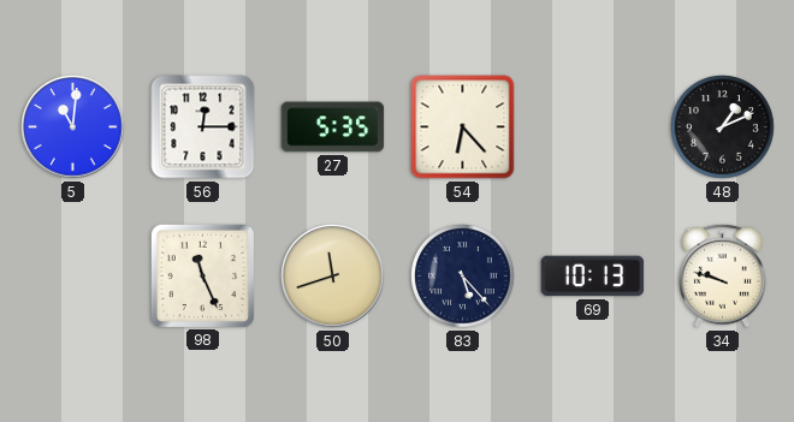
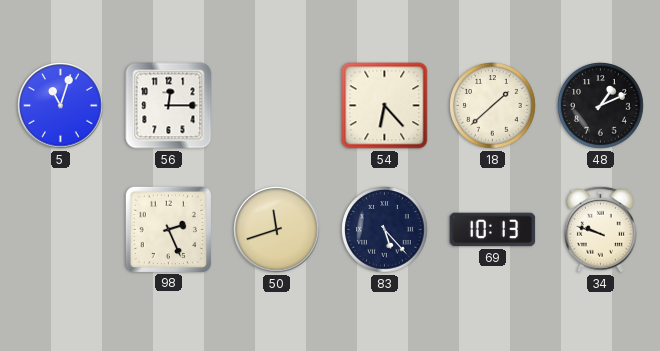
5: 11:01 -> 11:03 (61, 106)
27: 5:35 -> none (333, 127)
18: none -> 1:38 (493, 106)
98: 11:26 -> 2:26 (168, 229)
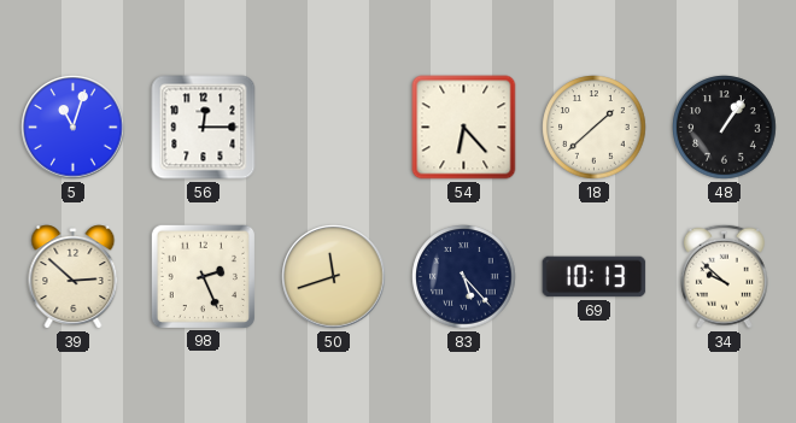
48: 1:11 -> 1:06 (725, 128)
39: none -> 2:52 (74, 277)
34: 9:48 -> 9:52 (724, 276)
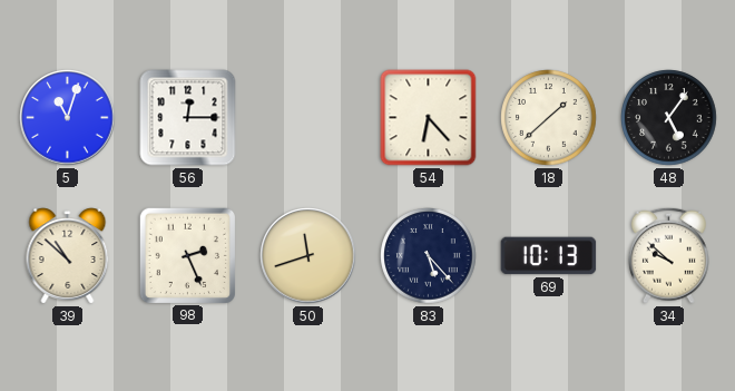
48: 1:06 -> 5:06 (669, 118)
39: 2:52 -> 10:52 (68, 256)
